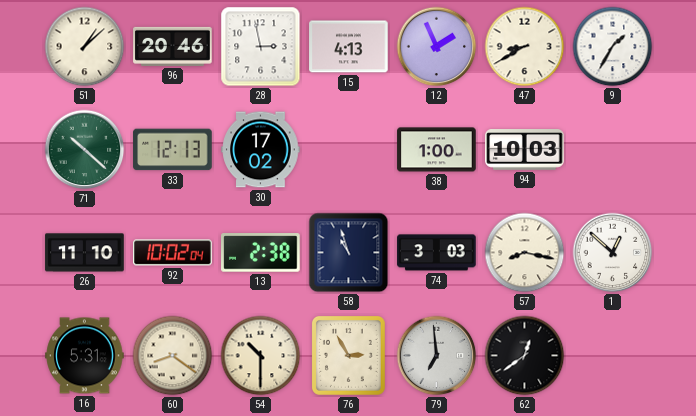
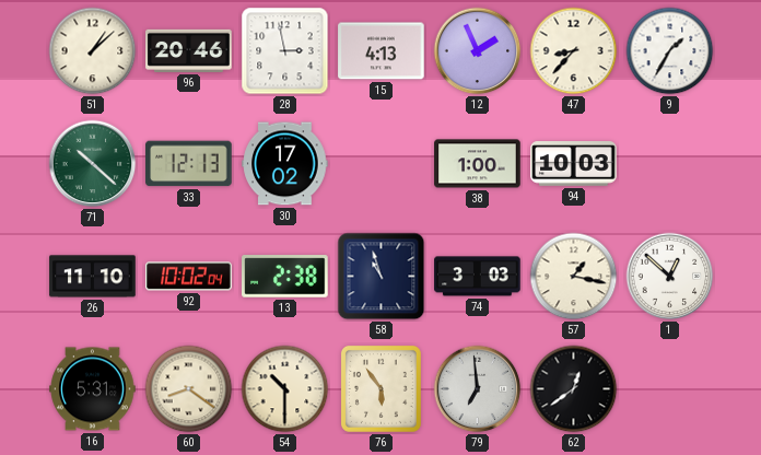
47: 8:40 -> 8:37 (574, 51)
57: 8:17 -> 1:17 (574, 277)
76: 2:55 -> 5:54 (380, 388)
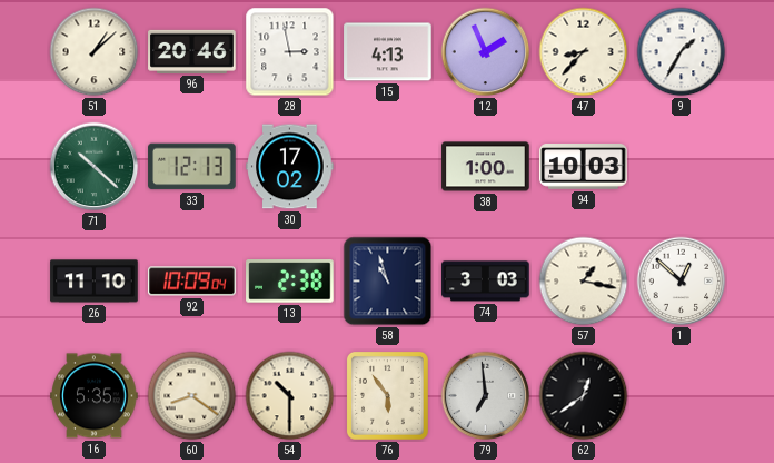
92: 10:02 -> 10:09 (192, 282)
16: 5:31 -> 5:35 (95, 396)
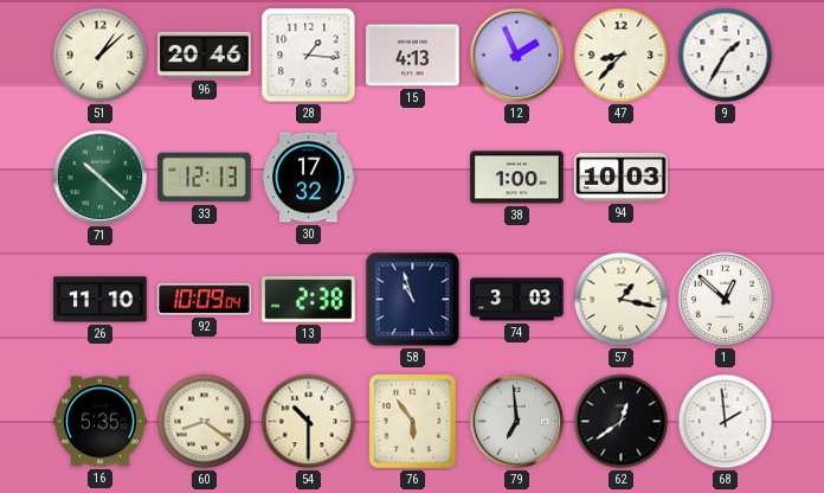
28: 2:58 -> 1:16 (309, 56)
30: 17:02 -> 17:32 (309, 178)
68: none -> 1:59 (726, 422)
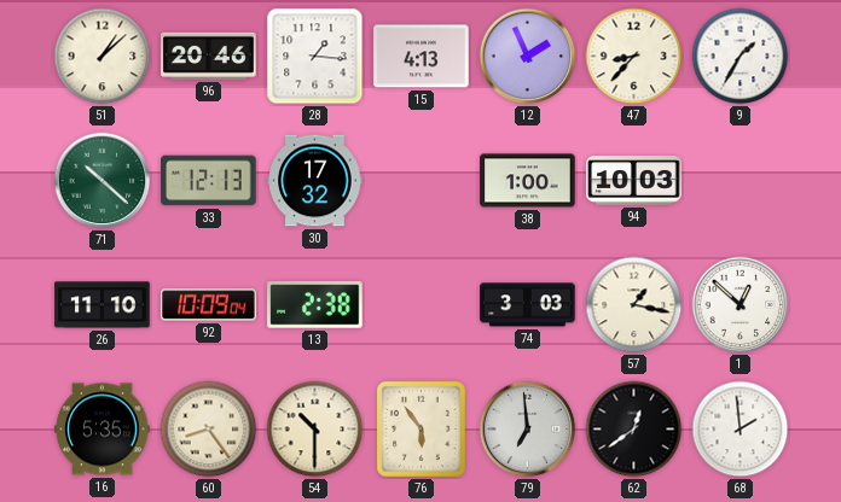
58: 10:57 -> none (413, 300)
60: 8:21 -> 8:24 (209, 430)
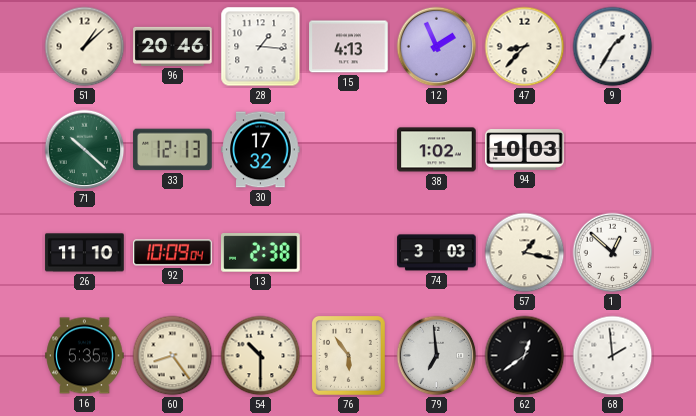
38: 1:00 -> 1:02 (437, 150)
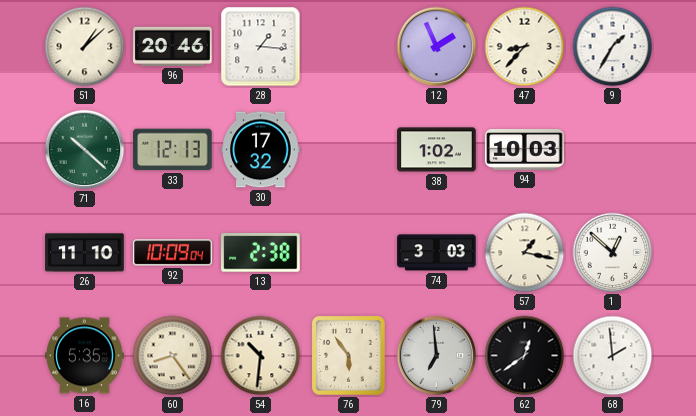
15: 4:13 -> none (349, 47)
54: 10:30 -> 10:31 (261, 356)
